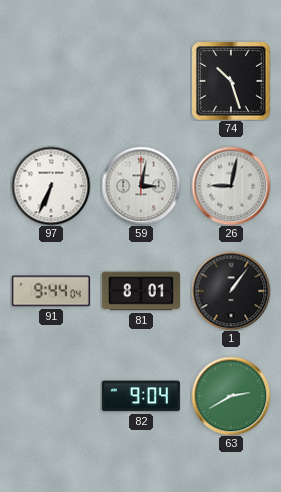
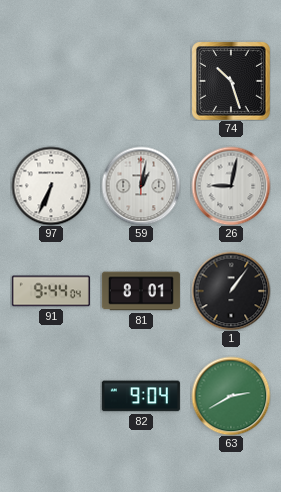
59: 3:02 -> 1:02 (141, 186)
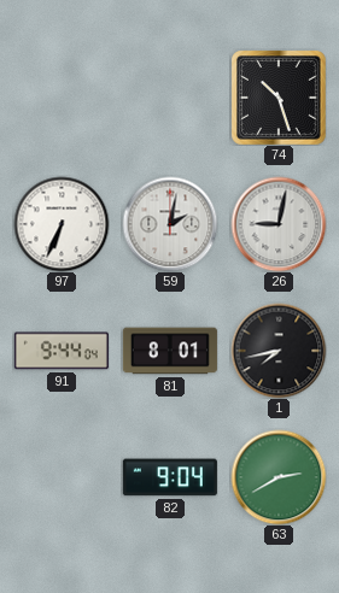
59: 1:02 -> 2:02 (170, 224)
1: 1:06 -> 7:43 (279, 351)
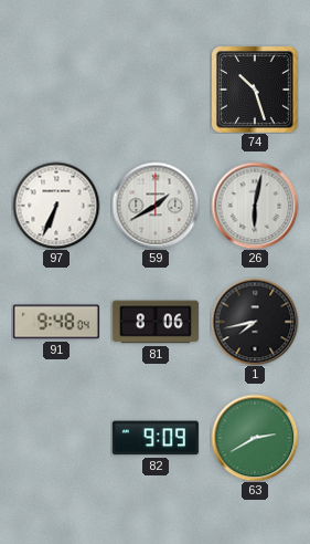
59: 2:02 -> 1:40 (156, 206)
26: 9:02 -> 6:02 (255, 206)
91: 9:44 -> 9:48 (56, 322)
81: 8:01 -> 8:06 (156, 322)
82: 9:04 -> 9:09 (156, 438)
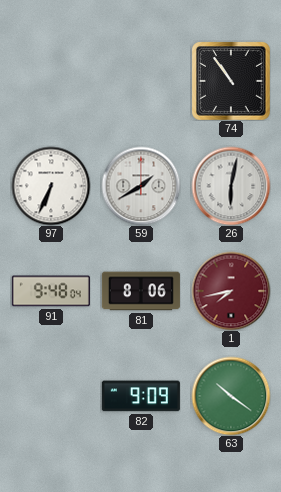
74: 10:27 -> 10:54 (231, 81)
1 dial: black -> burgundy (231, 291)
63: 2:40 -> 10:21 (231, 396)
